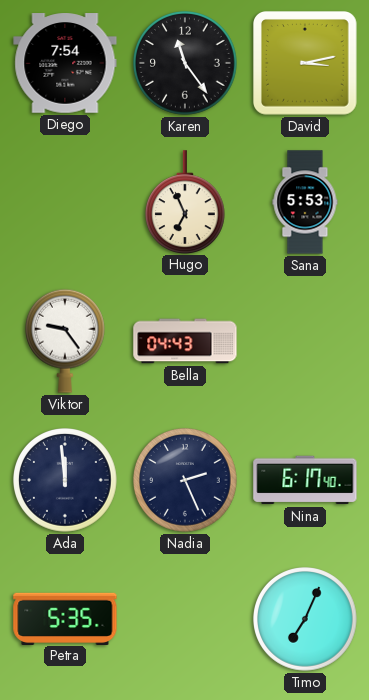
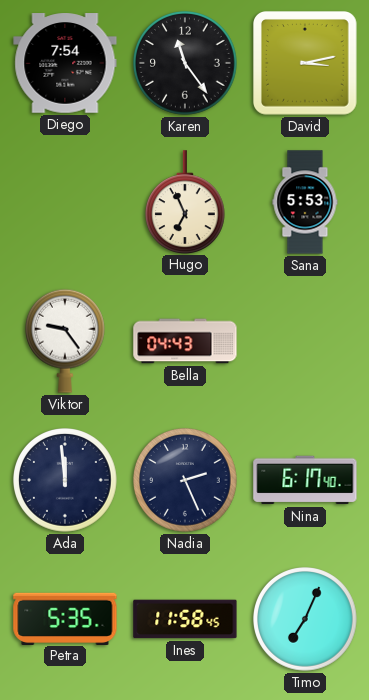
Ines: none -> 11:58 (185, 619)
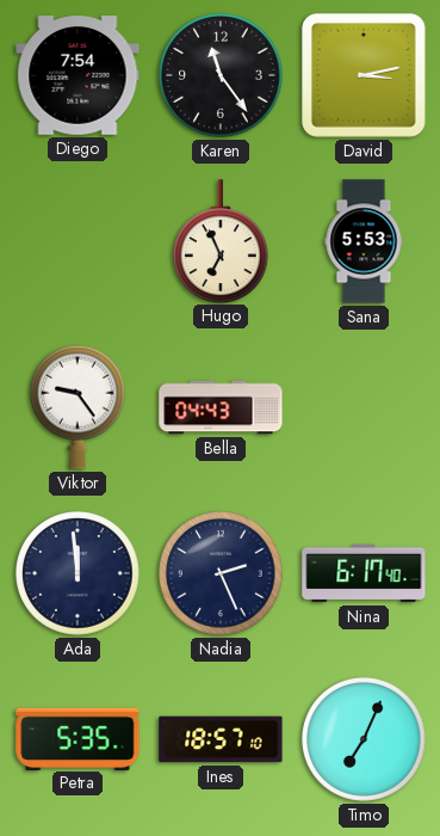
Ines: 11:58 -> 18:57 (221, 739)
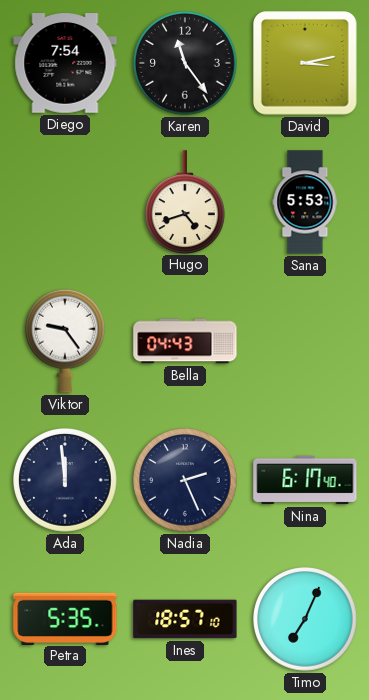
Hugo: 6:56 -> 4:42 (185, 202)
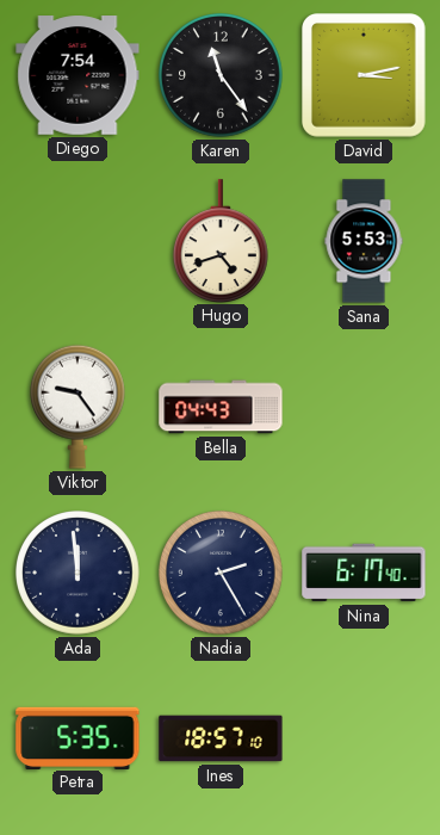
Nadia: 2:26 -> 2:25 (222, 574)
Timo: 7:04 -> none (306, 620)
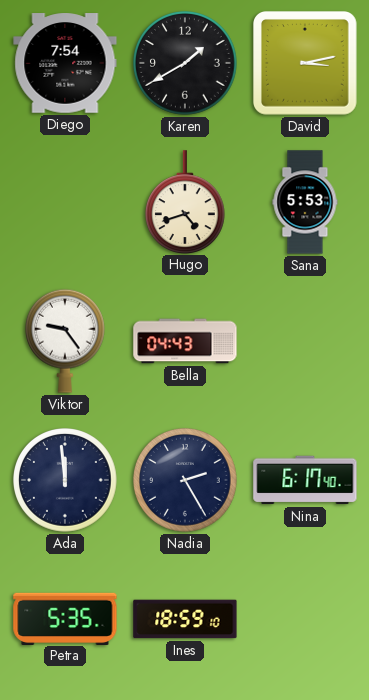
Karen: 11:24 -> 1:40 (186, 64)
Ines: 18:57 -> 18:59 (185, 619)
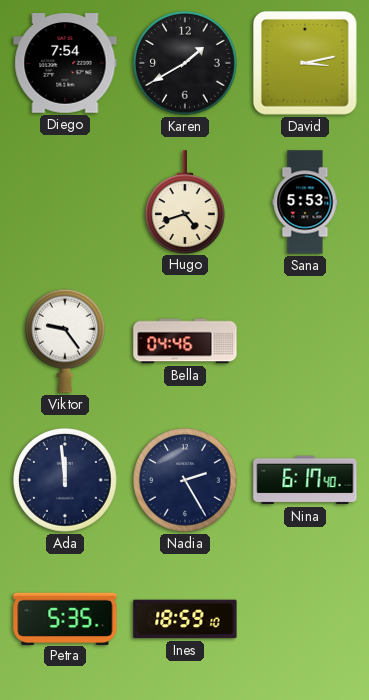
Bella: 04:43 -> 04:46 (185, 341)
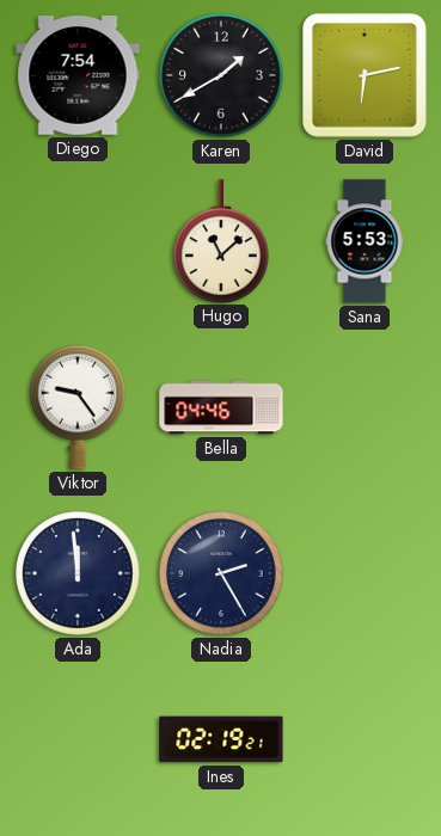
David: 3:13 -> 6:13 (366, 76)
Hugo: 4:42 -> 11:08 (221, 241)
Nina: 6:17 -> none (305, 480)
Petra: 5:35 -> none (65, 618)
Ines: 18:59 -> 02:19 (221, 739)
